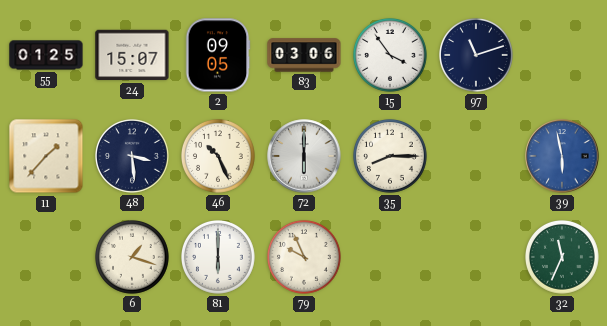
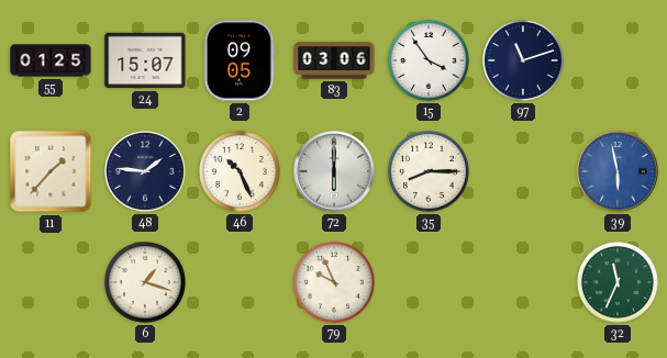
48: 3:29 -> 1:46 (146, 172)
81: 6:00 -> none (219, 258)
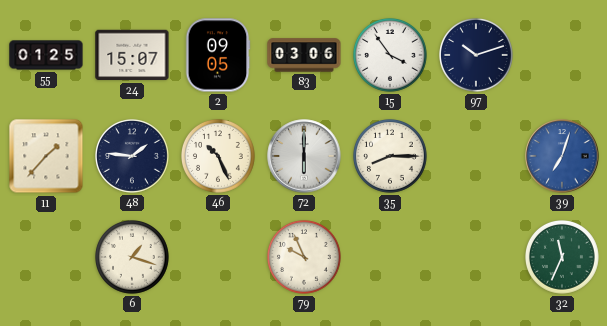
97: 11:12 -> 10:12 (477, 56)
39: 5:58 -> 7:03 (562, 156)
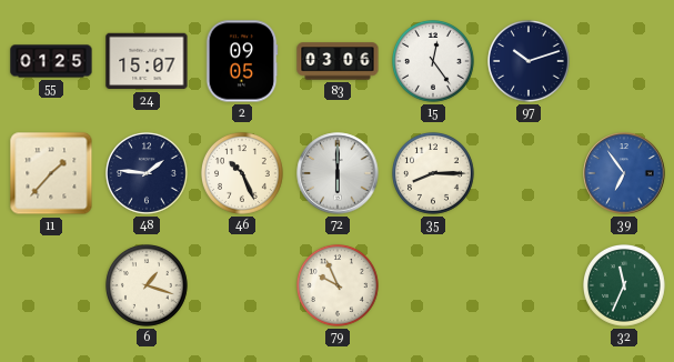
15: 3:54 -> 12:24 (434, 62)
39: 7:03 -> 6:54 (624, 173)
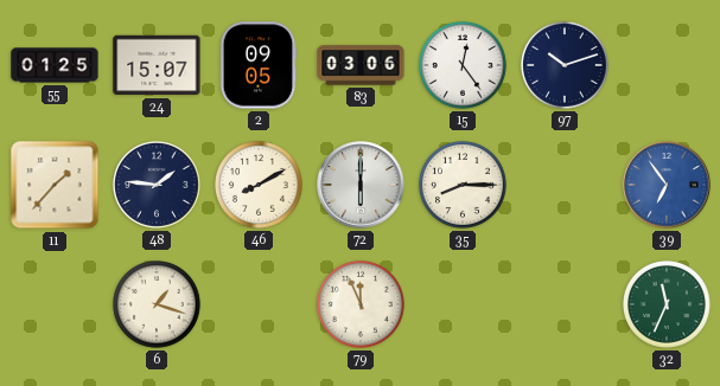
46: 10:26 -> 8:10 (260, 186)
79: 9:56 -> 11:56 (362, 305)
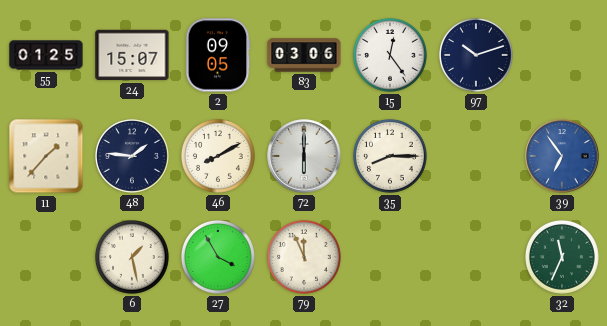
6: 1:18 -> 1:28 (133, 258)
27: none -> 3:55 (219, 258)
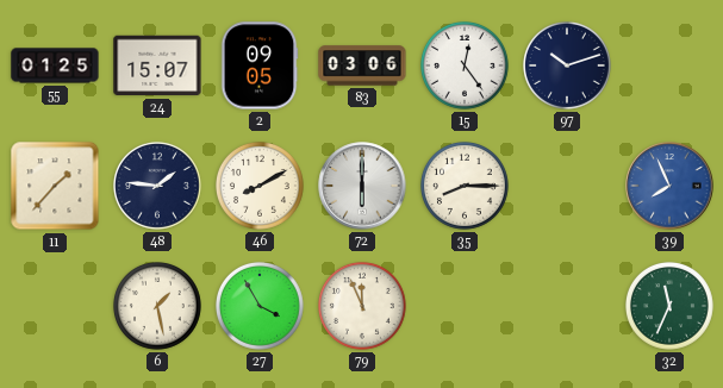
39: 6:54 -> 7:56 (669, 186)
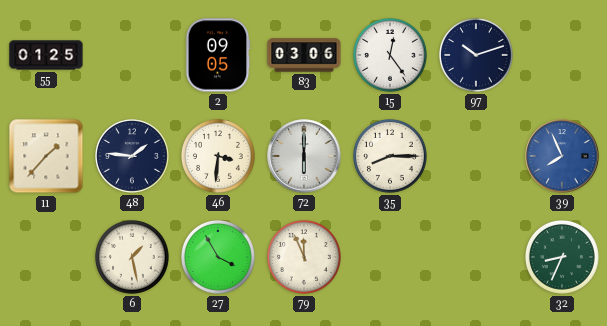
24: 15:07 -> none (157, 65)
46: 8:10 -> 3:31 (219, 157)
32: 11:34 -> 8:34 (563, 258)
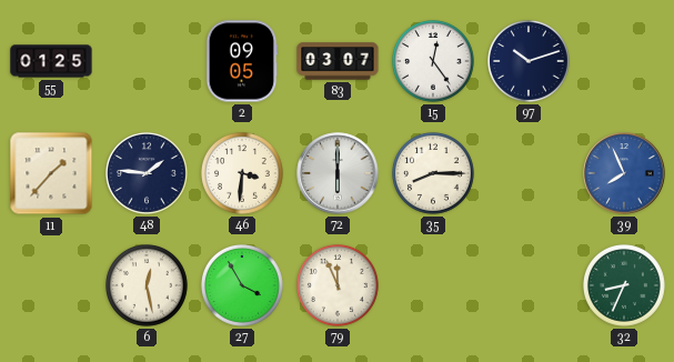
83: 03:06 -> 03:07 (338, 61)
6: 1:28 -> 12:28 (148, 286)
